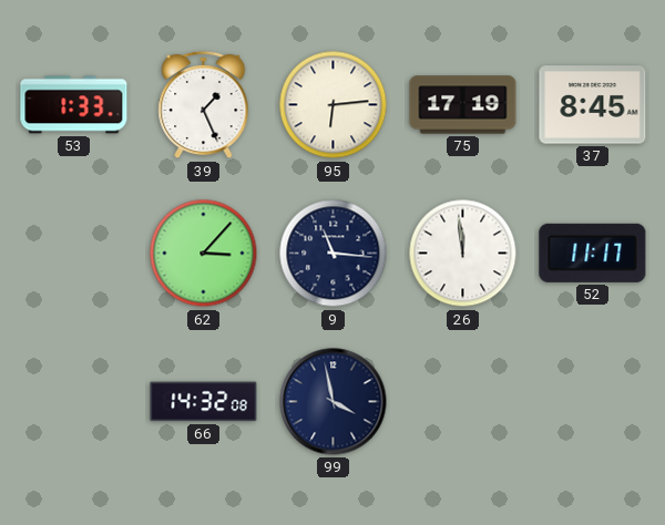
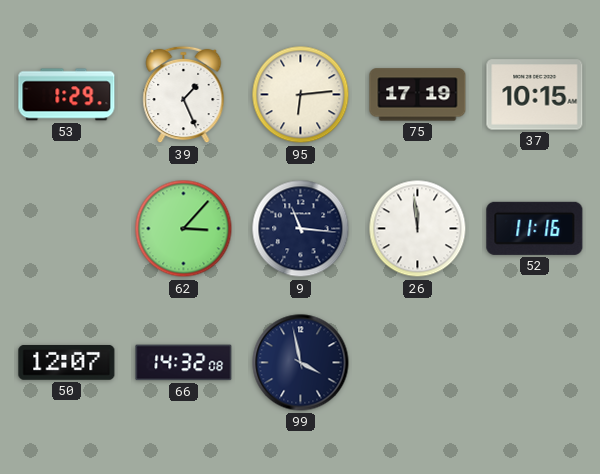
53: 1:33 -> 1:29 (67, 95)
37: 8:45 -> 10:15 (535, 95)
52: 11:17 -> 11:16 (535, 228)
50: none -> 12:07 (67, 362)
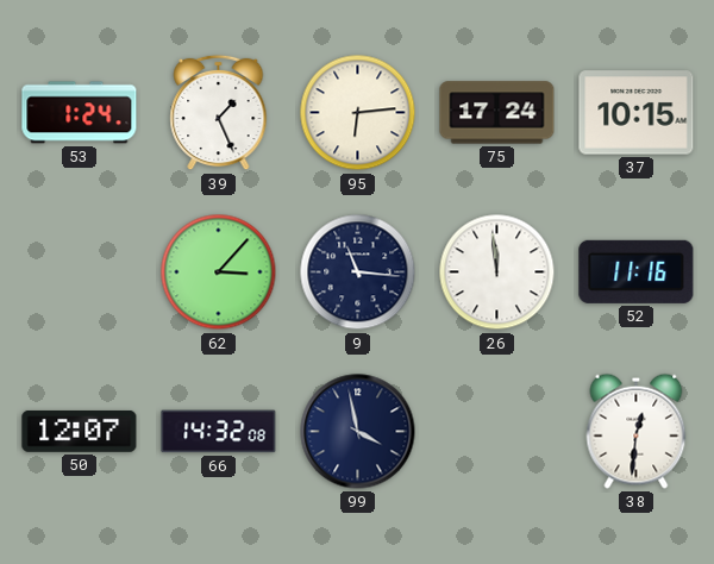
53: 1:29 -> 1:24 (80, 113)
75: 17:19 -> 17:24 (497, 113)
38: none -> 12:31 (637, 431)
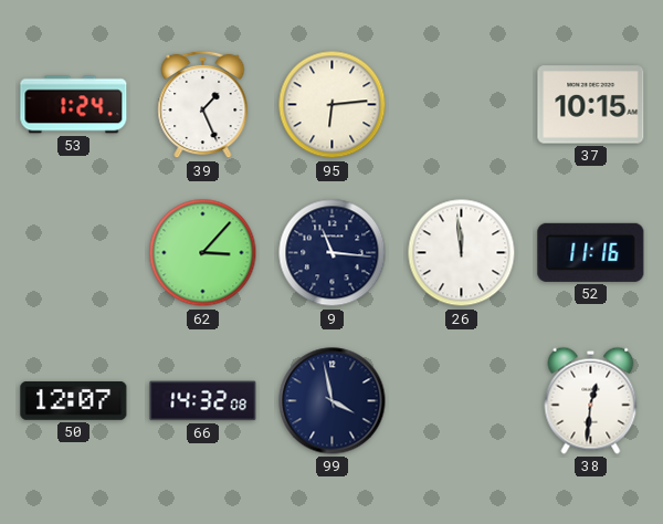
75: 17:24 -> none (497, 113)
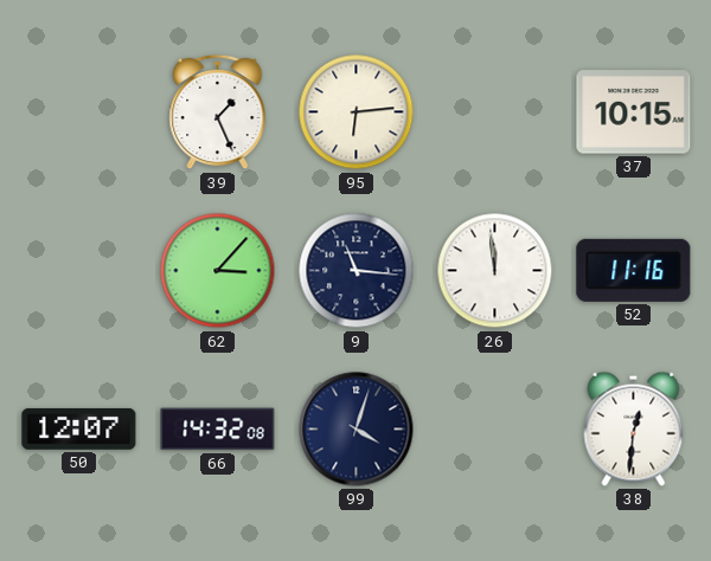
53: 1:24 -> none (74, 105)
99: 3:58 -> 4:03 (357, 430)
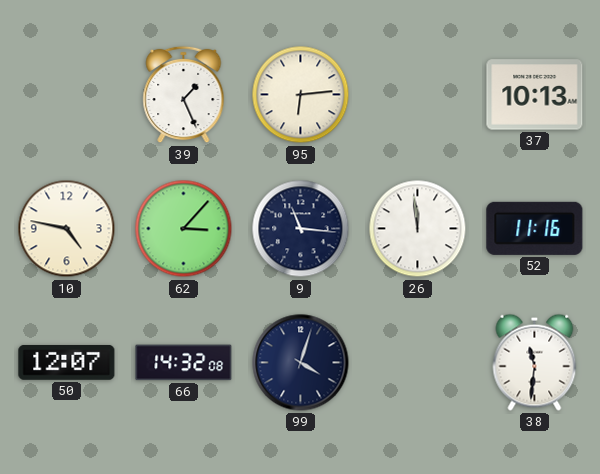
37: 10:15 -> 10:13 (535, 95)
10: none -> 4:47 (67, 229)
38: 12:31 -> 11:31 (535, 362)
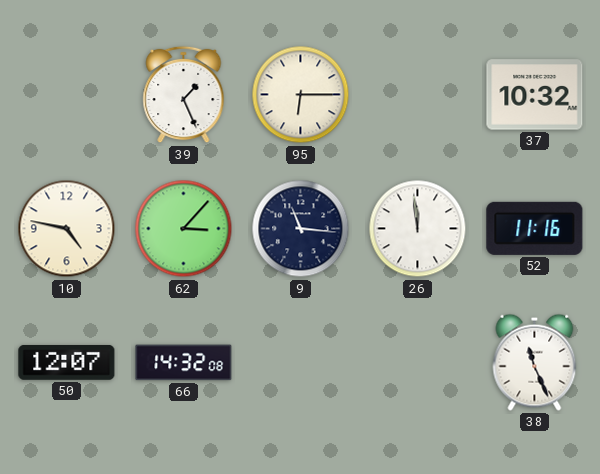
95: 6:14 -> 6:15 (301, 95)
37: 10:13 -> 10:32 (535, 95)
99: 4:03 -> none (301, 363)
38: 11:31 -> 11:26 (535, 362)
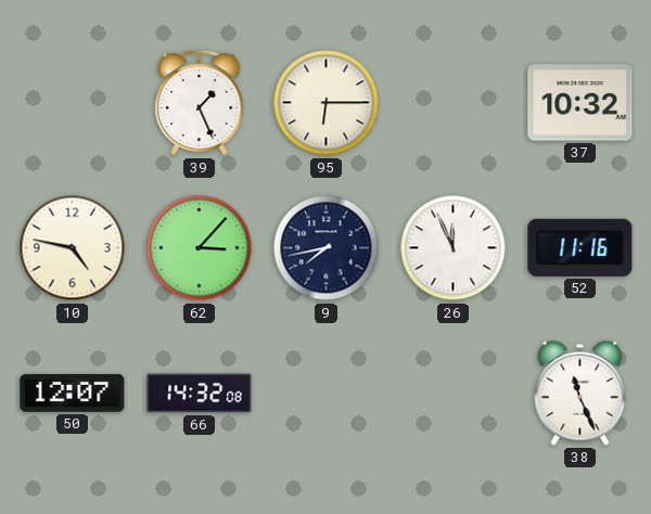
9: 11:16 -> 7:43 (327, 248)
26: 11:59 -> 11:56 (454, 248)
